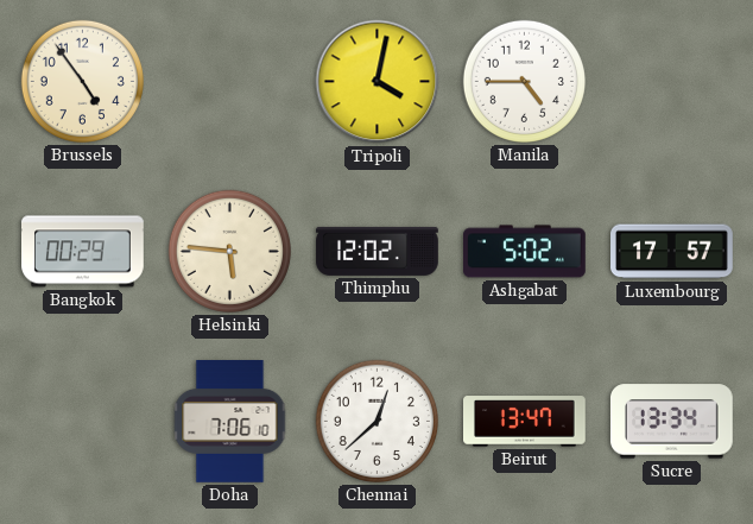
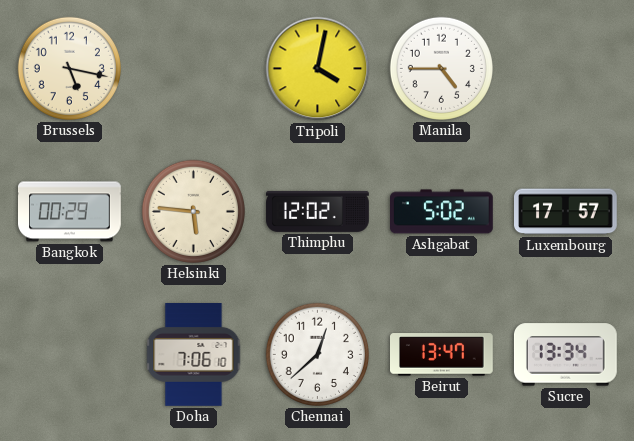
Brussels: 4:54 -> 5:17 (69, 68)
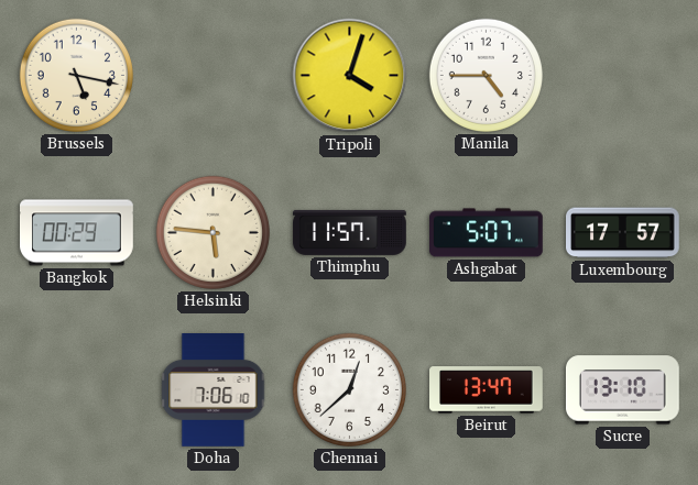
Tripoli: 4:02 -> 4:03 (350, 76)
Thimphu: 12:02 -> 11:57 (350, 232)
Ashgabat: 5:02 -> 5:07 (487, 233)
Sucre: 13:34 -> 13:10 (622, 390)
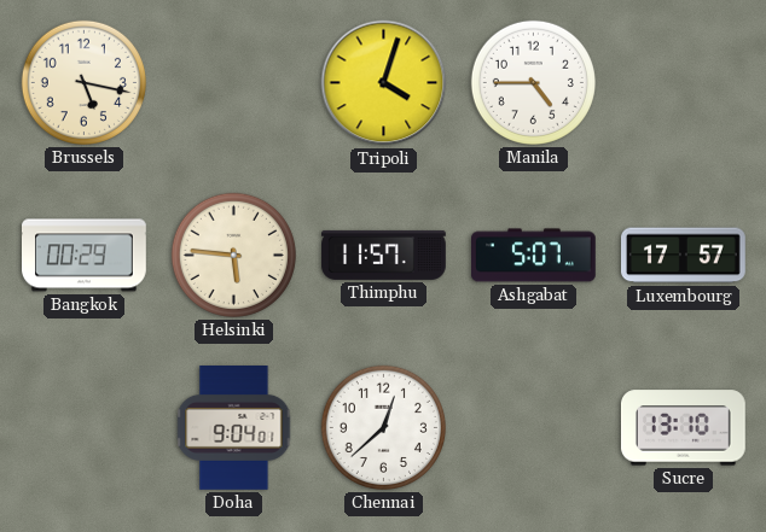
Doha: 7:06 -> 9:04 (234, 428)
Beirut: 13:47 -> none (487, 390)
